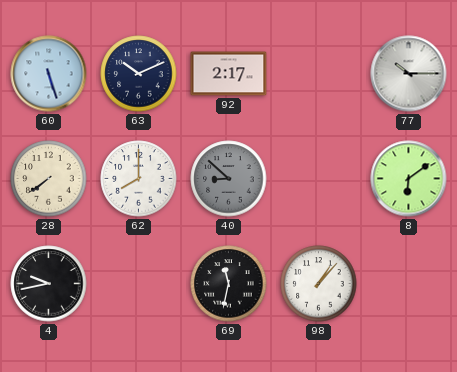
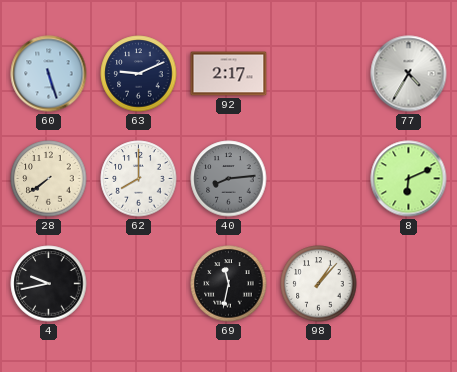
63: 10:11 -> 9:11 (139, 74)
77: 10:15 -> 4:35 (409, 74)
40: 8:52 -> 8:14 (229, 179)
8: 6:09 -> 6:11 (409, 179)
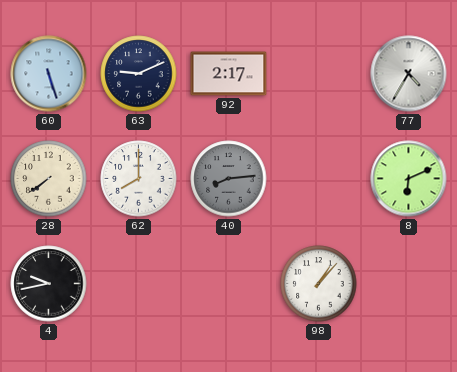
69: 11:32 -> none (229, 284)
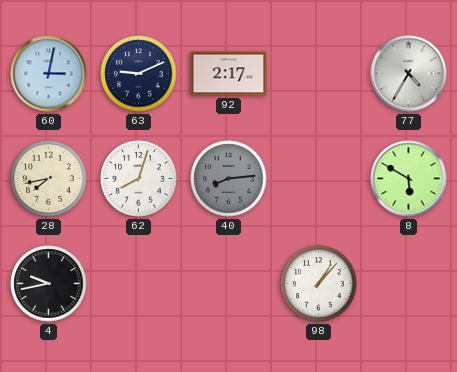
60: 5:27 -> 3:02 (49, 74)
28: 7:39 -> 7:43 (49, 179)
62: 8:00 -> 8:03 (139, 179)
8: 6:11 -> 5:50 (409, 179)
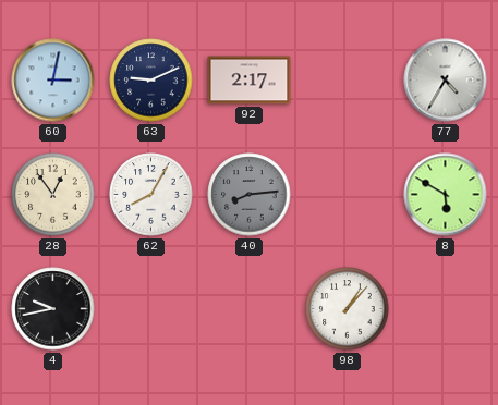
28: 7:43 -> 12:54 (53, 195)
62: 8:03 -> 8:05 (151, 195)
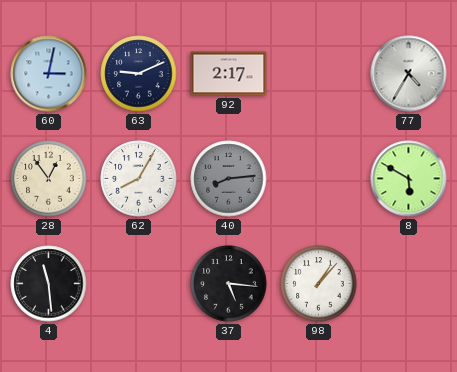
4: 9:43 -> 11:29 (49, 284)
37: none -> 5:16 (229, 284)
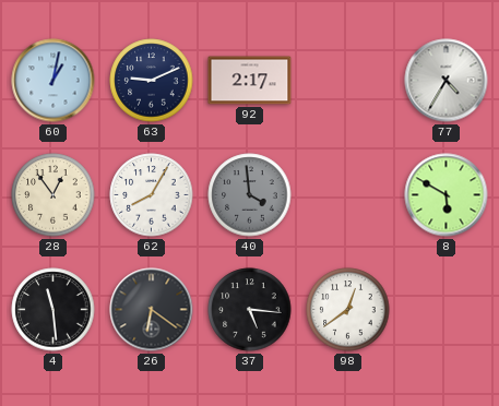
60: 3:02 -> 1:02 (54, 81)
40: 8:14 -> 3:59 (250, 195)
26: none -> 6:21 (152, 310)
98: 1:07 -> 12:39 (348, 310)
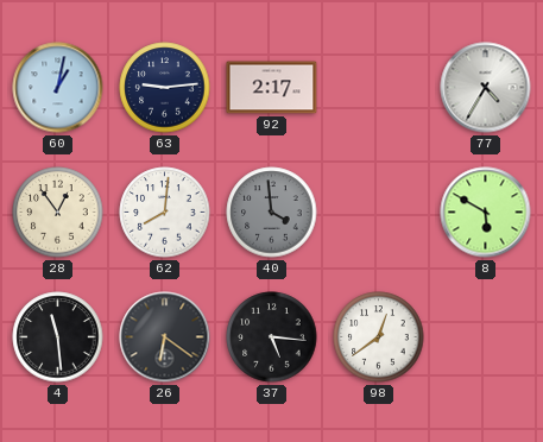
63: 9:11 -> 9:14 (165, 88)
62: 8:05 -> 8:01 (165, 213)
